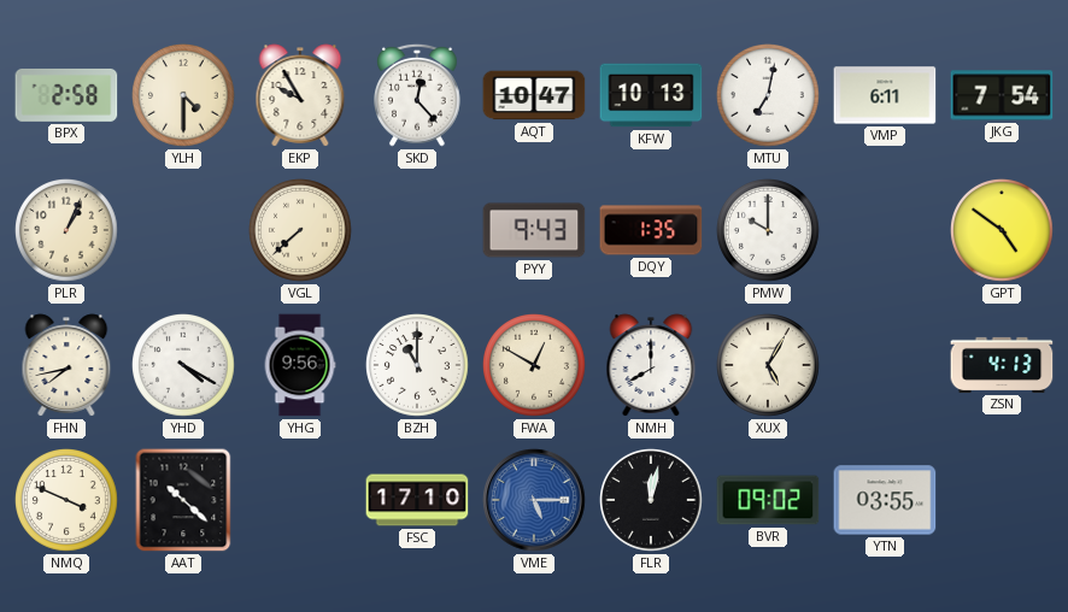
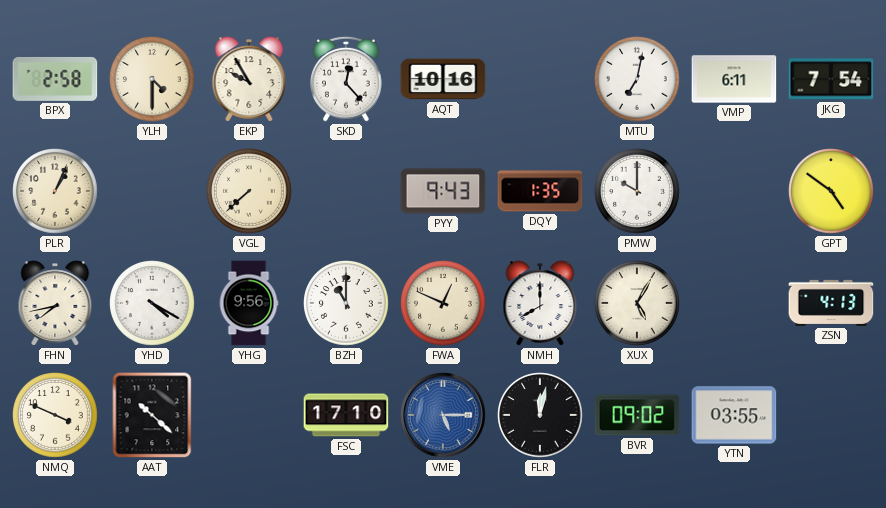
AQT: 10:47 -> 10:16 (443, 79)
KFW: 10:13 -> none (651, 95)
FWA: 12:50 -> 12:49 (443, 303)
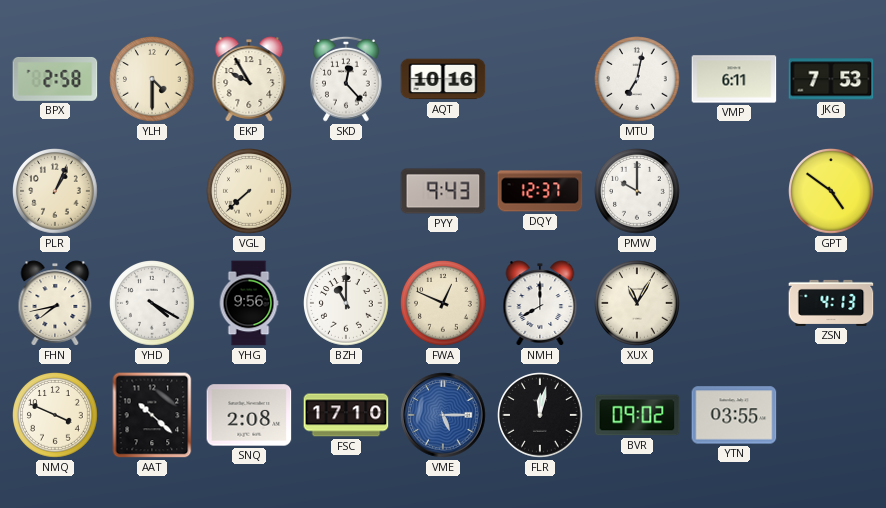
JKG: 7:54 -> 7:53 (831, 79)
DQY: 1:35 -> 12:37 (540, 191)
XUX: 5:05 -> 11:05 (637, 303)
SNQ: none -> 2:08 (249, 415)
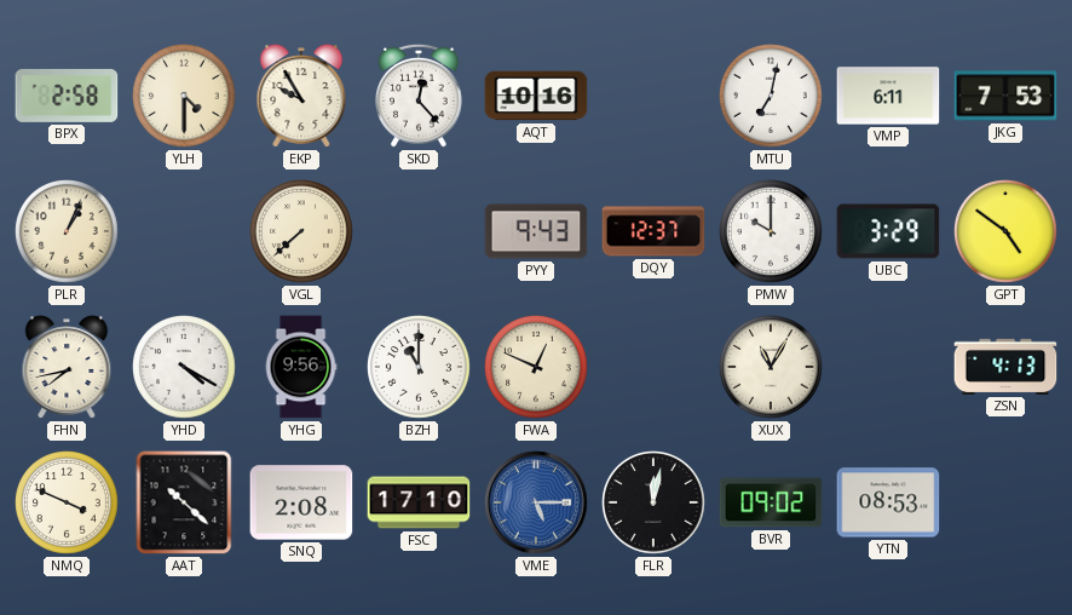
UBC: none -> 3:29 (888, 231)
NMH: 8:00 -> none (540, 303)
YTN: 03:55 -> 08:53 (888, 502)
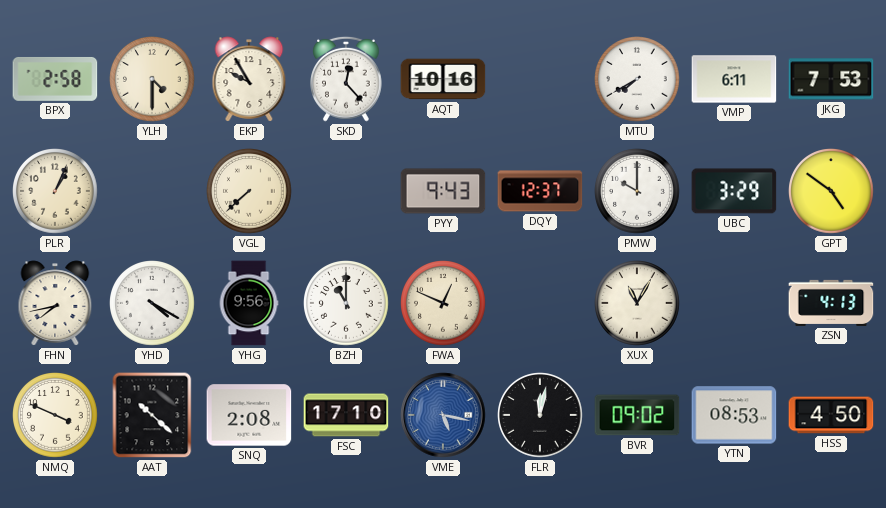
MTU: 7:02 -> 7:40 (637, 79)
VME: 5:15 -> 5:17 (443, 415)
HSS: none -> 4:50 (831, 415)
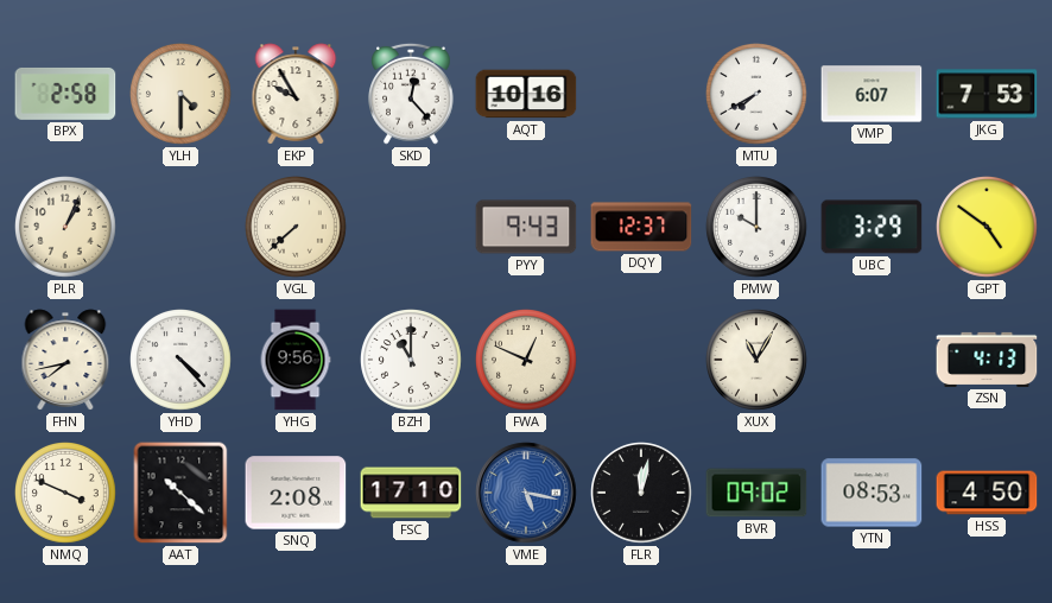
VMP: 6:11 -> 6:07 (872, 94)
YHD: 4:20 -> 4:23 (180, 360)
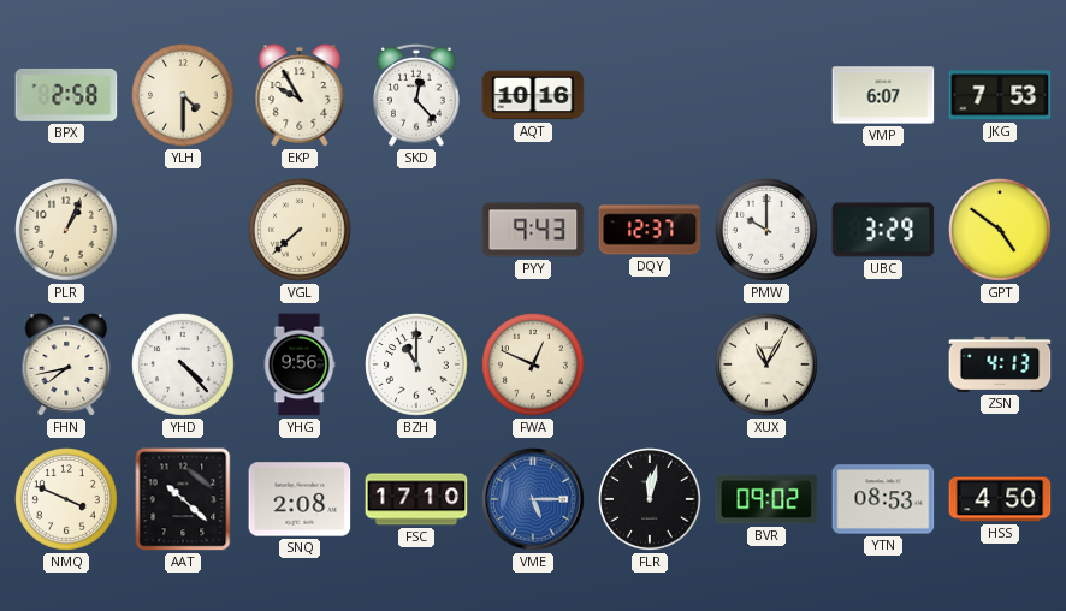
MTU: 7:40 -> none (756, 94)
VME: 5:17 -> 5:15 (533, 499)
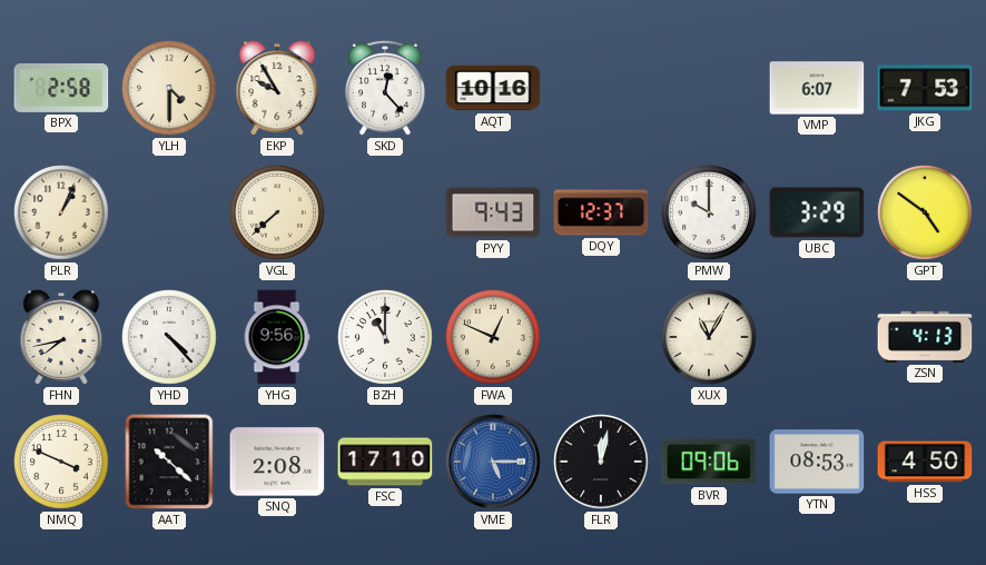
BVR: 09:02 -> 09:06 (709, 462)
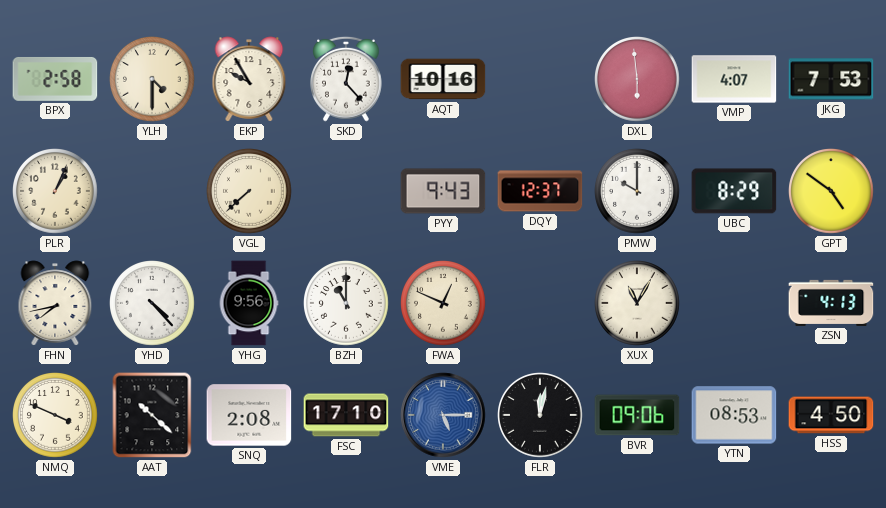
DXL: none -> 5:59 (637, 79)
VMP: 6:07 -> 4:07 (734, 79)
UBC: 3:29 -> 8:29 (734, 191)
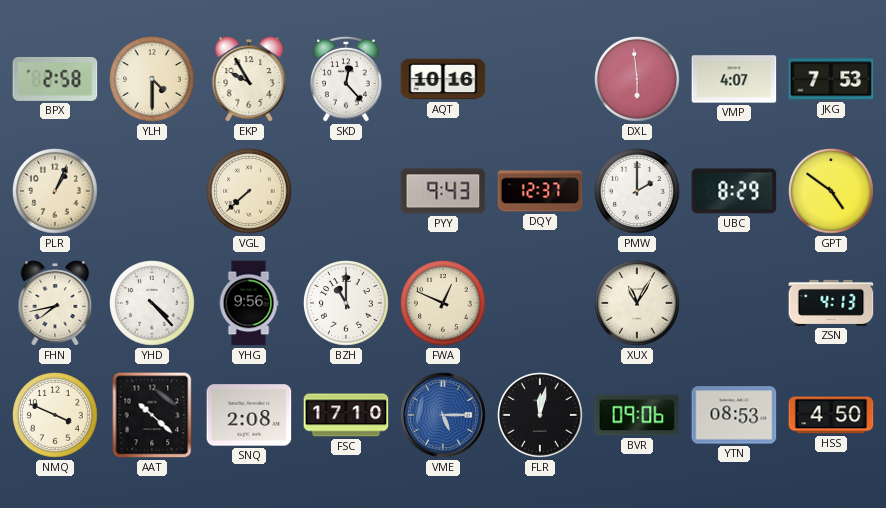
PMW: 10:00 -> 2:00 (637, 191)
